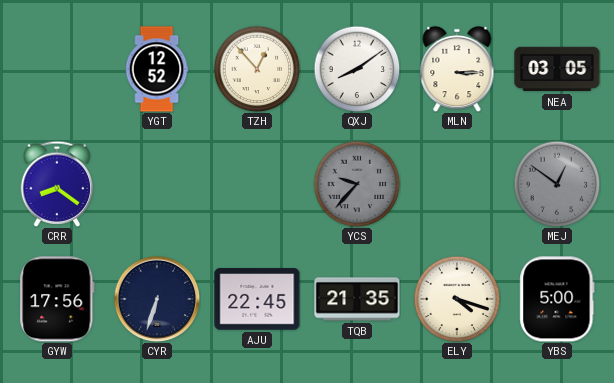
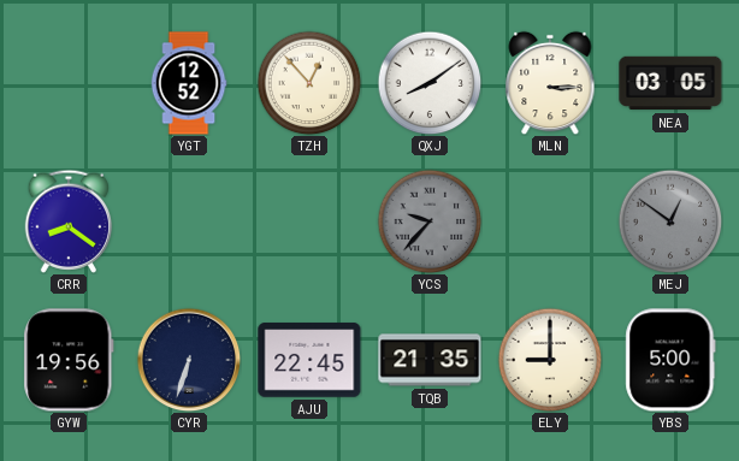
GYW: 17:56 -> 19:56 (69, 360)
ELY: 4:18 -> 9:00 (550, 360)
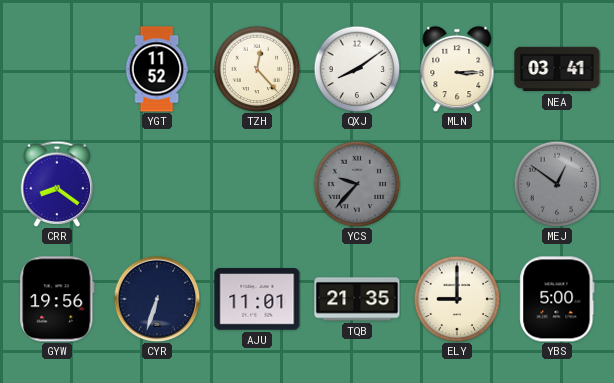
YGT: 12:52 -> 11:52 (157, 69)
TZH: 12:53 -> 12:23 (257, 69)
NEA: 03:05 -> 03:41 (557, 69)
AJU: 22:45 -> 11:01 (257, 299)
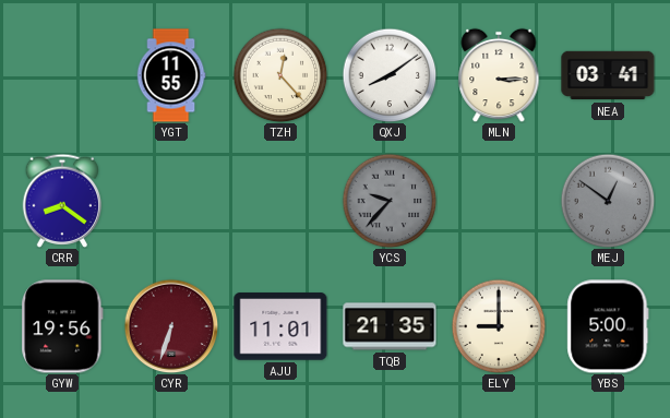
YGT: 11:52 -> 11:55 (171, 75)
CYR dial: navy -> burgundy (171, 326)
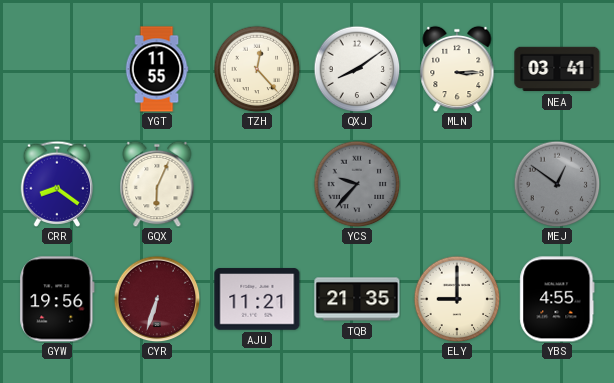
GQX: none -> 6:04 (157, 184)
AJU: 11:01 -> 11:21 (257, 299)
YBS: 5:00 -> 4:55 (557, 299)
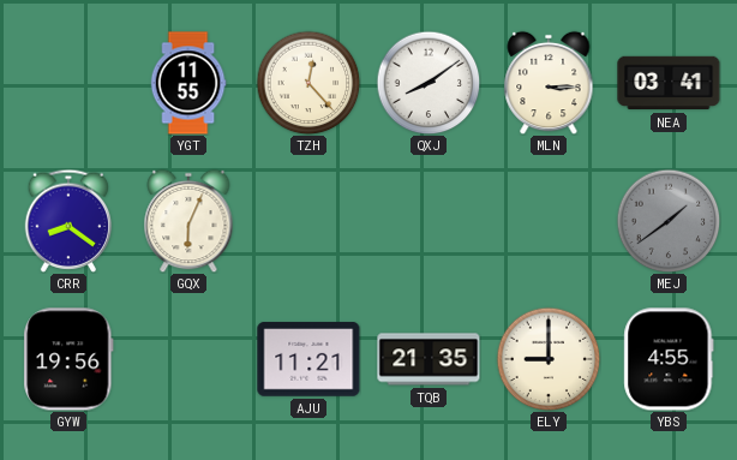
YCS: 9:37 -> none (357, 184)
MEJ: 12:51 -> 1:39 (669, 221)
CYR: 6:33 -> none (157, 299)
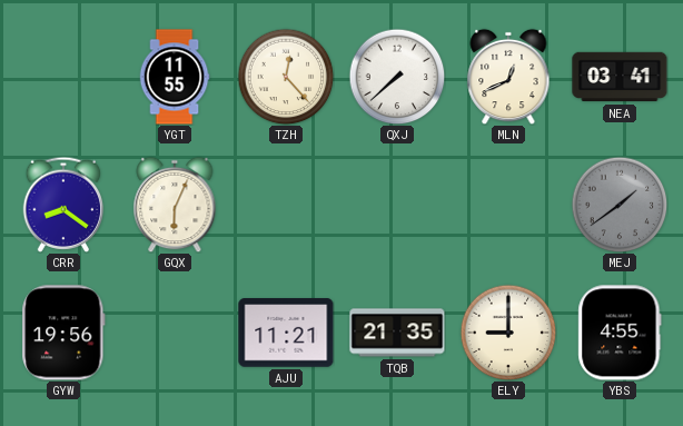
QXJ: 8:09 -> 7:38 (397, 77)
MLN: 3:15 -> 12:41 (508, 77)
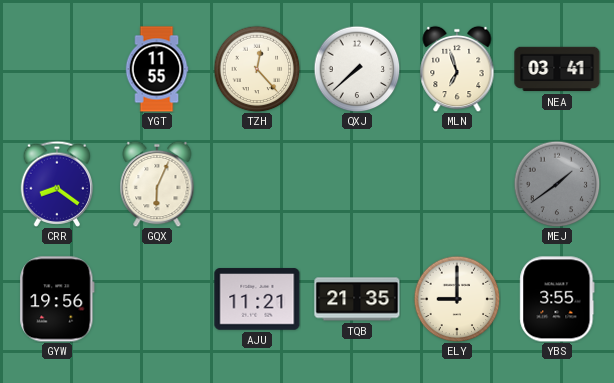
MLN: 12:41 -> 6:57 (457, 69)
YBS: 4:55 -> 3:55 (557, 299)
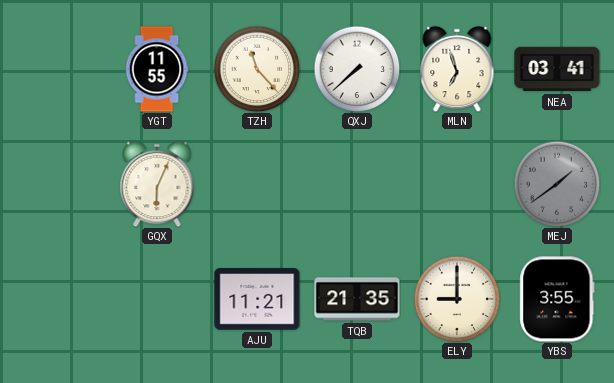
TZH: 12:23 -> 11:23 (257, 69)
CRR: 8:21 -> none (57, 184)
GYW: 19:56 -> none (57, 299)
